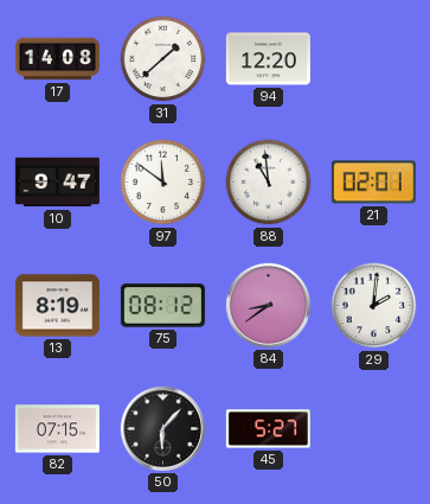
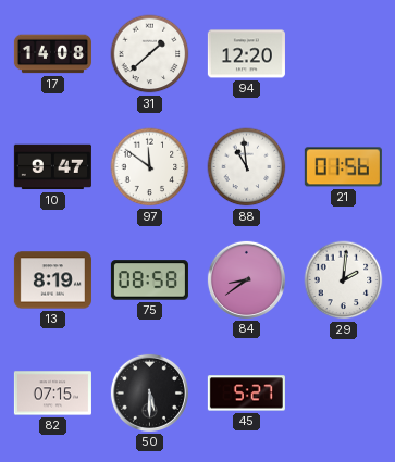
21: 02:01 -> 01:56 (343, 167)
75: 08:12 -> 08:58 (149, 280)
50: 6:07 -> 5:30 (149, 392)
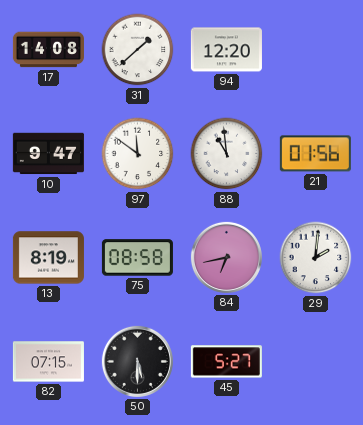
84: 8:39 -> 6:43 (226, 257)
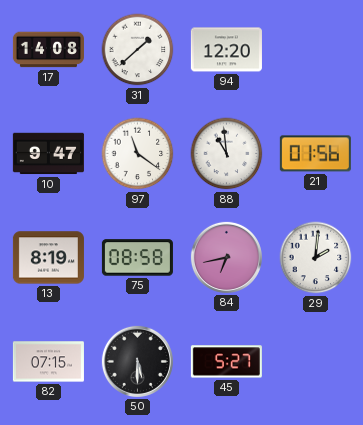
97: 11:51 -> 11:21 (138, 154)
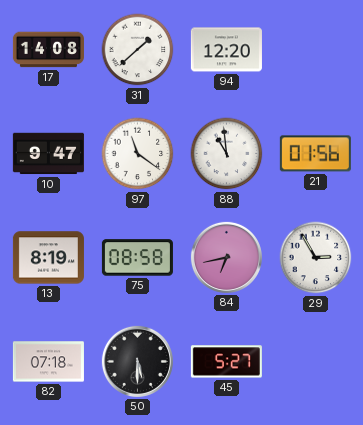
29: 2:01 -> 2:55 (316, 258)
82: 07:15 -> 07:18 (48, 362)
